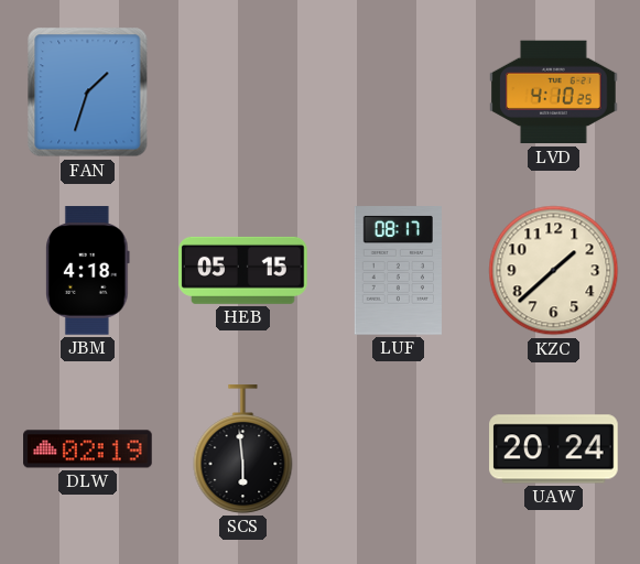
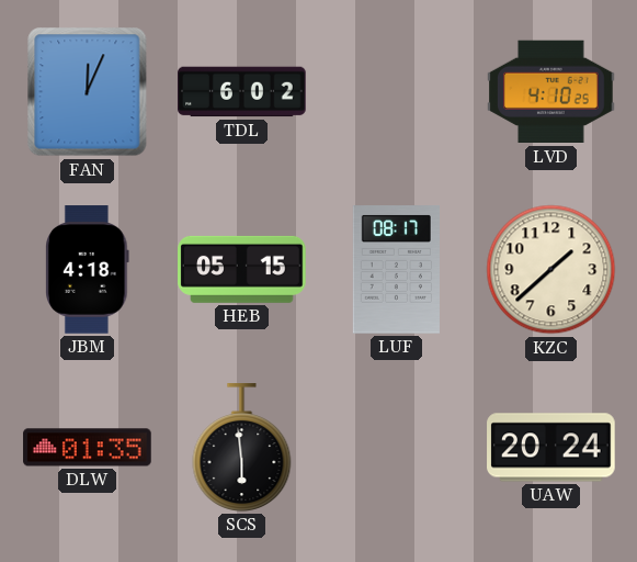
FAN: 1:33 -> 12:04 (88, 92)
TDL: none -> 6:02 (242, 92)
DLW: 02:19 -> 01:35 (88, 448)
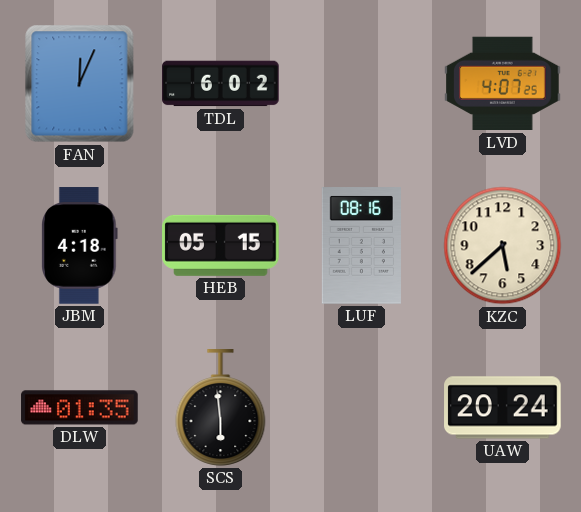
LVD: 4:10 -> 4:07 (503, 84)
LUF: 08:17 -> 08:16 (361, 246)
KZC: 1:38 -> 5:38 (503, 246)
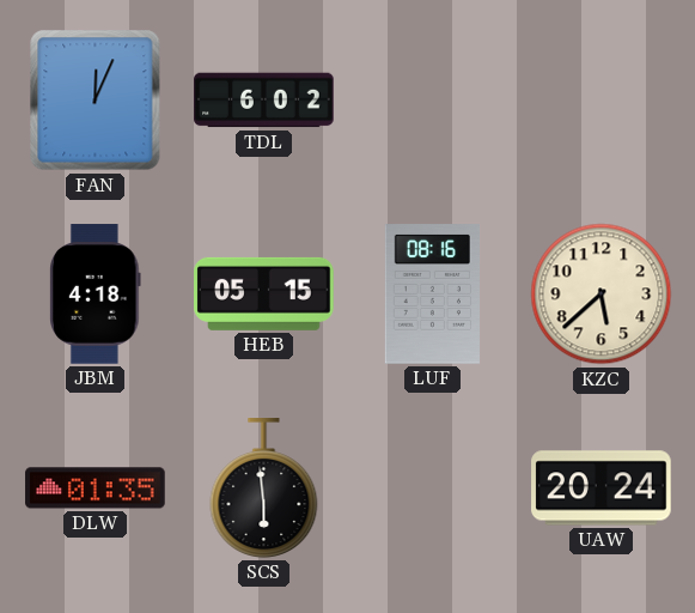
LVD: 4:07 -> none (503, 84)
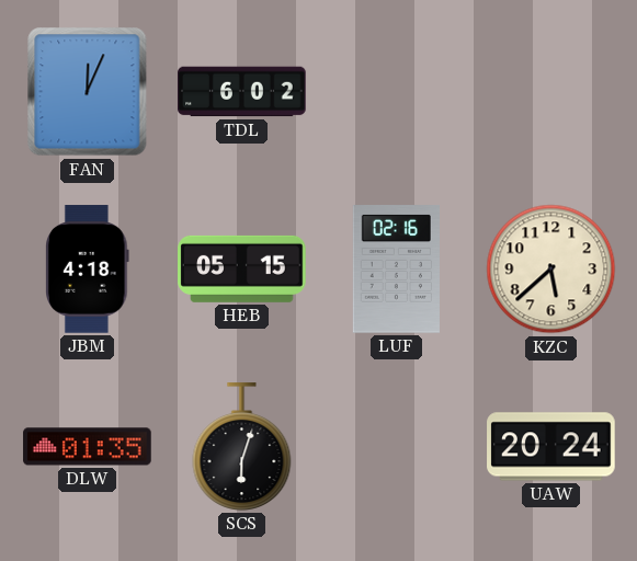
LUF: 08:16 -> 02:16 (396, 270)
SCS: 5:59 -> 6:03 (242, 447)
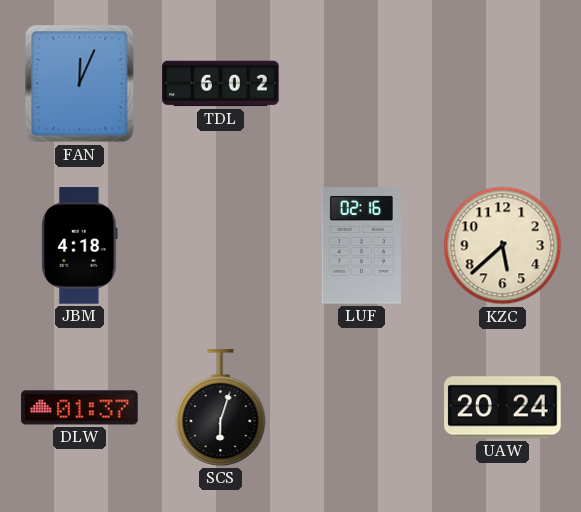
HEB: 05:15 -> none (242, 268)
DLW: 01:35 -> 01:37 (80, 408)
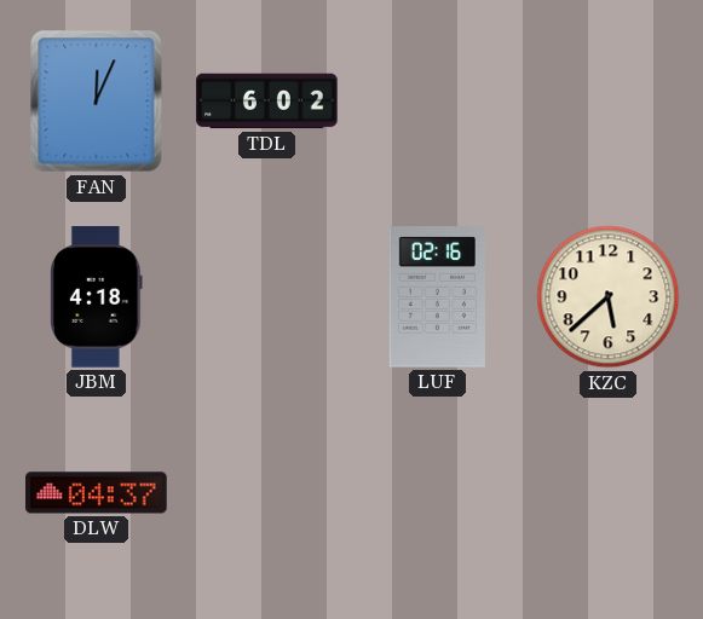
DLW: 01:37 -> 04:37 (97, 493)
SCS: 6:03 -> none (221, 408)
UAW: 20:24 -> none (503, 408)
